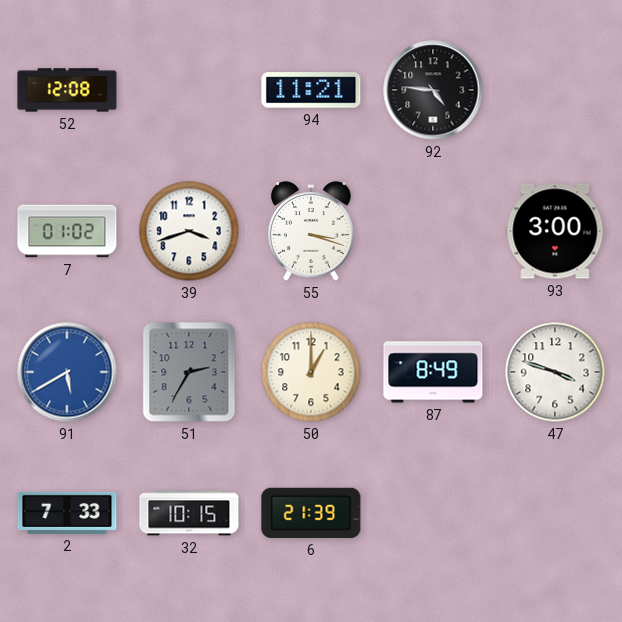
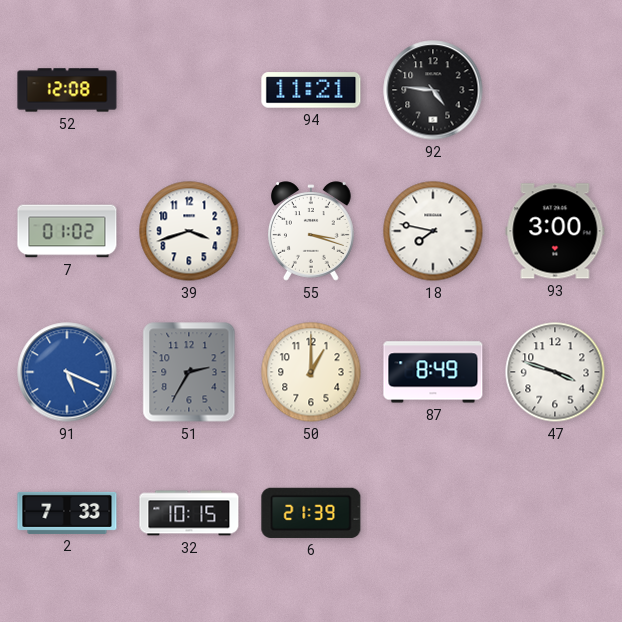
18: none -> 7:47 (433, 231)
91: 5:40 -> 5:19 (67, 372)
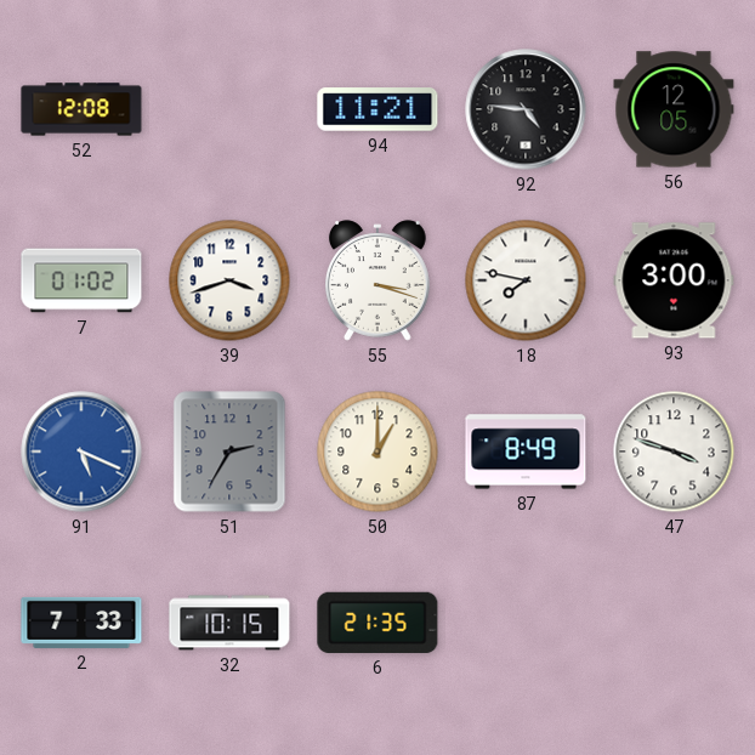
56: none -> 12:05 (674, 109)
6: 21:39 -> 21:35 (377, 623)
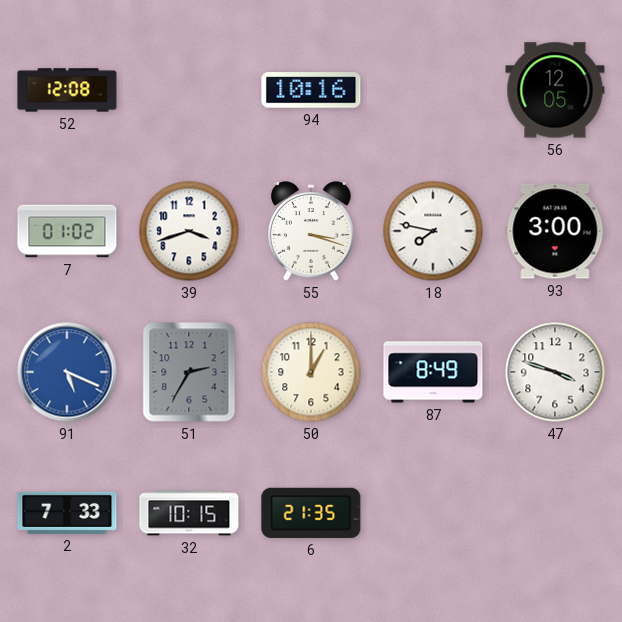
94: 11:21 -> 10:16 (311, 90)
92: 4:46 -> none (526, 109)
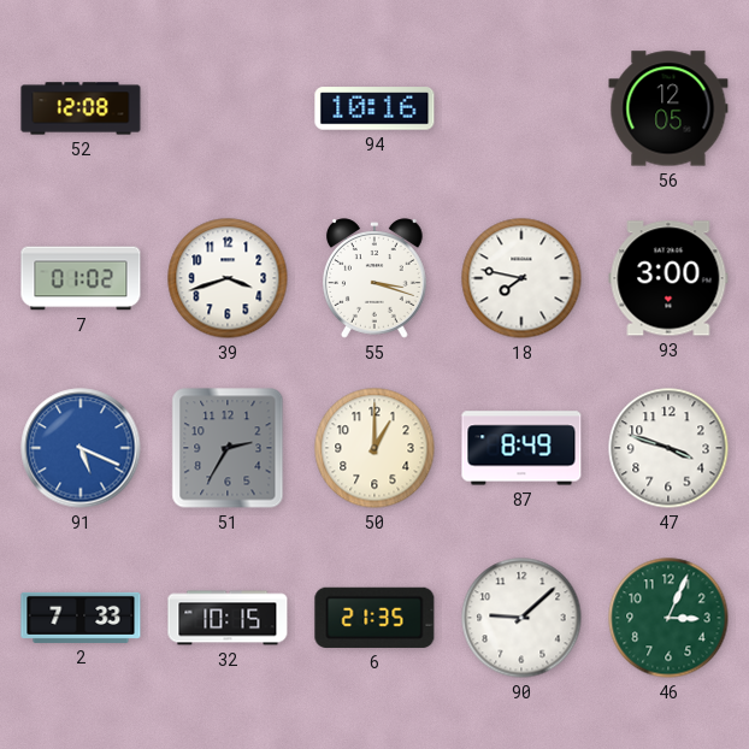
90: none -> 9:08 (521, 618)
46: none -> 3:04 (668, 618)
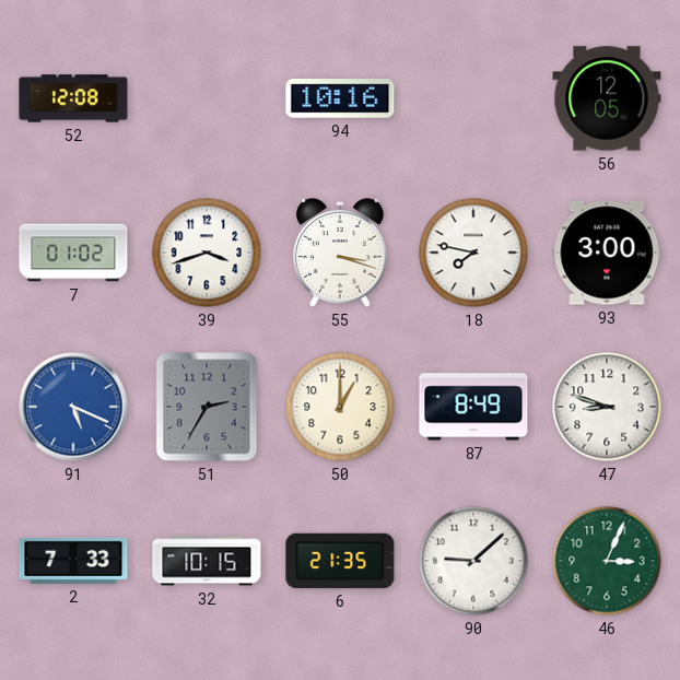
47: 3:48 -> 8:48 (607, 407)
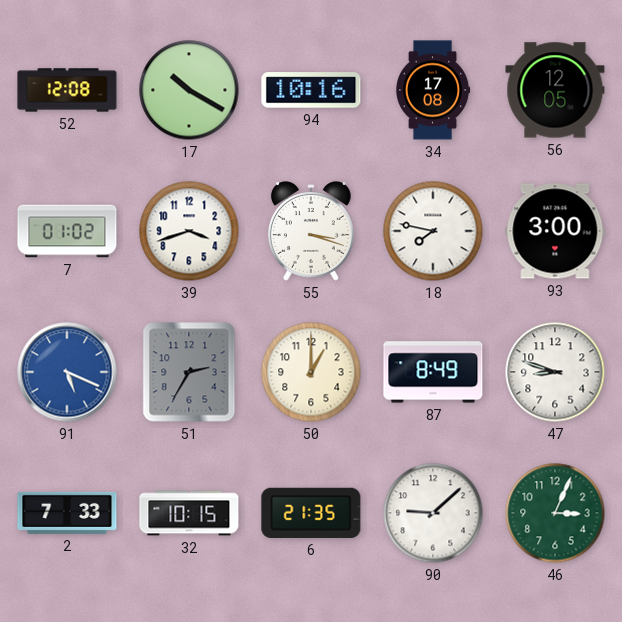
17: none -> 10:20 (189, 90)
34: none -> 17:08 (433, 90)
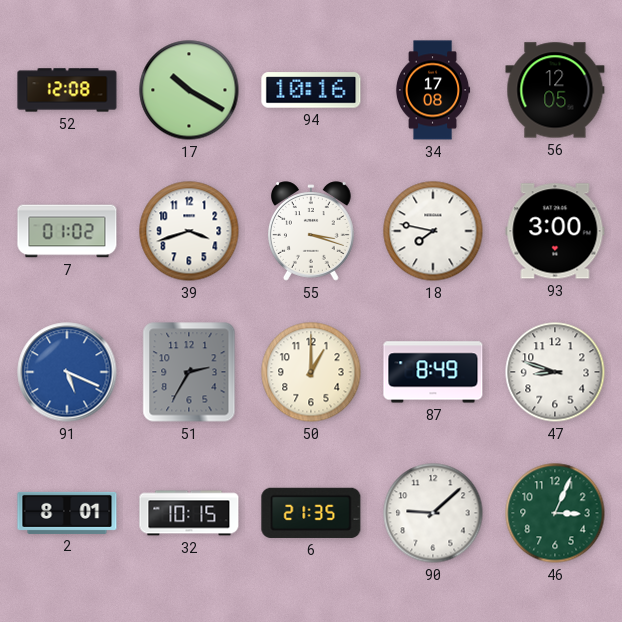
2: 7:33 -> 8:01 (67, 513)
